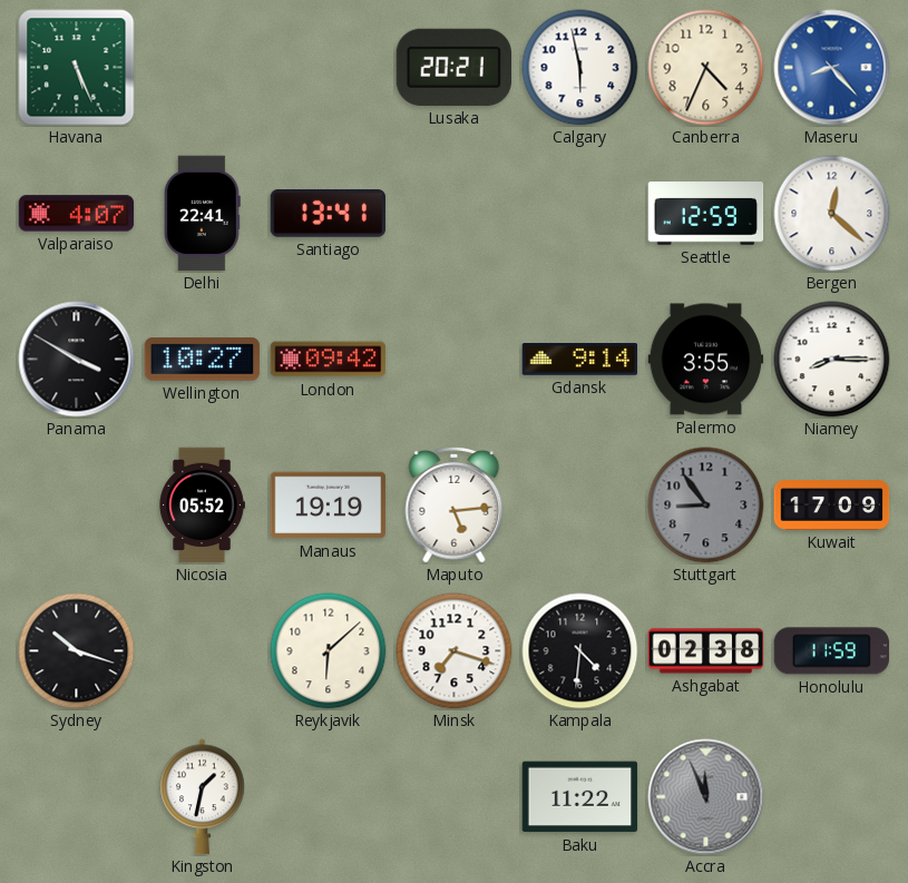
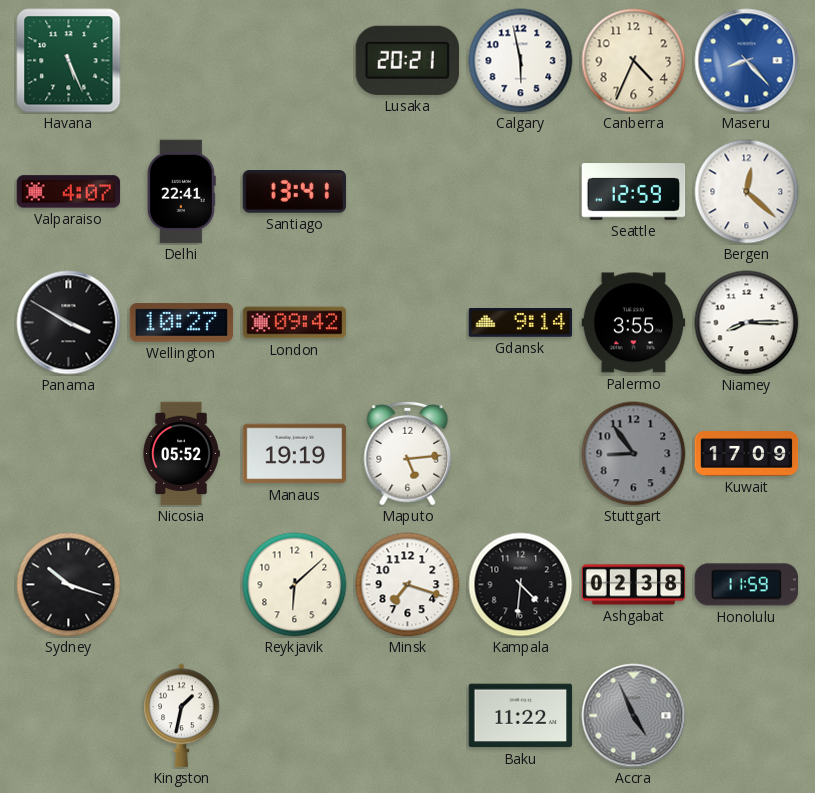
Accra: 11:56 -> 4:56 (634, 716)
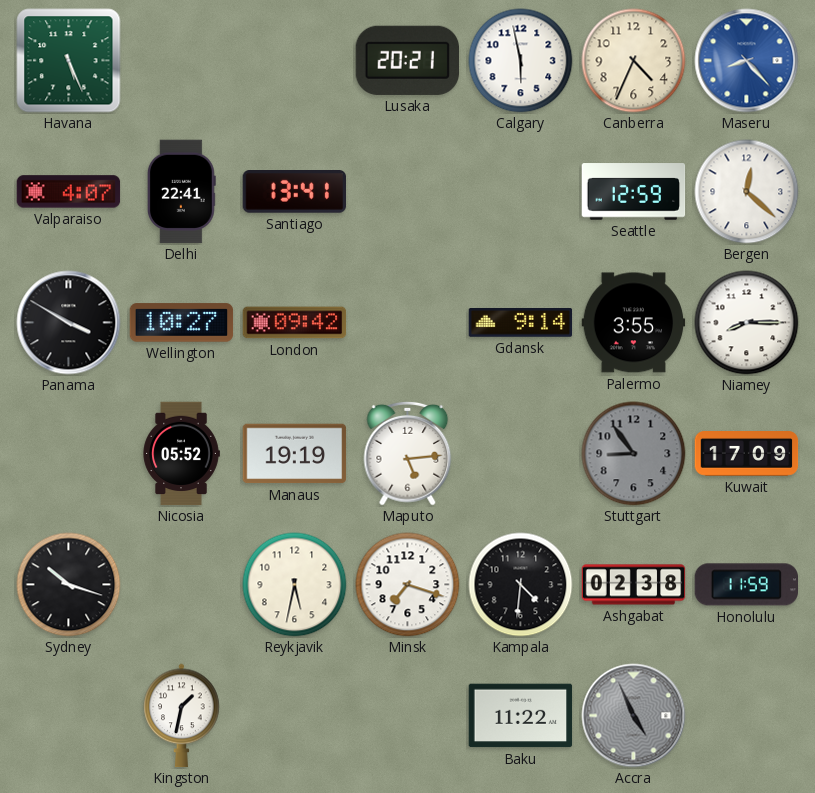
Reykjavik: 6:08 -> 5:32 (295, 585)
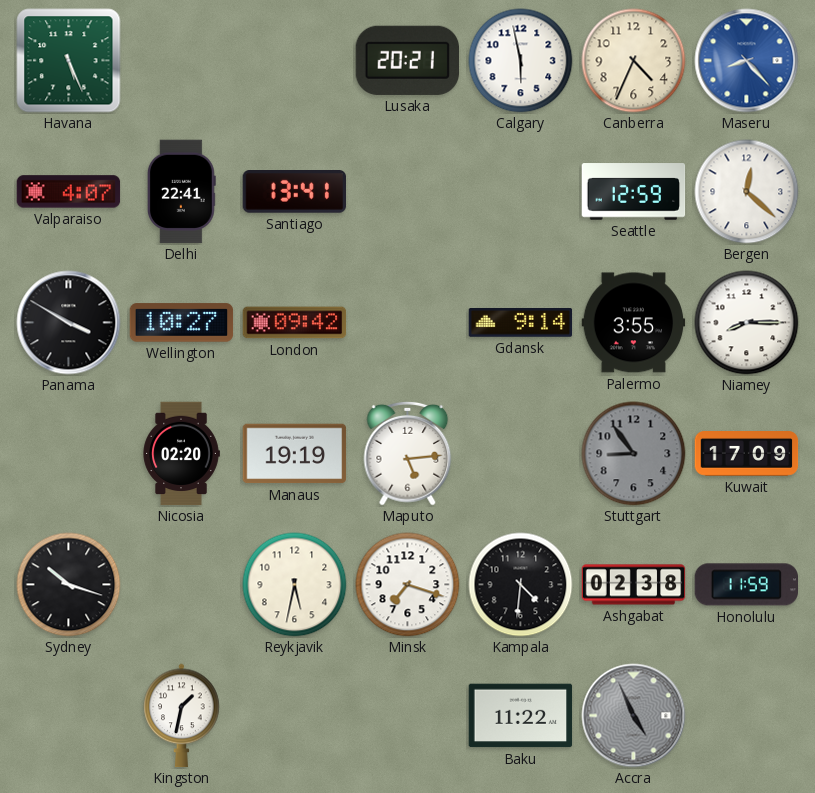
Nicosia: 05:52 -> 02:20 (181, 454)
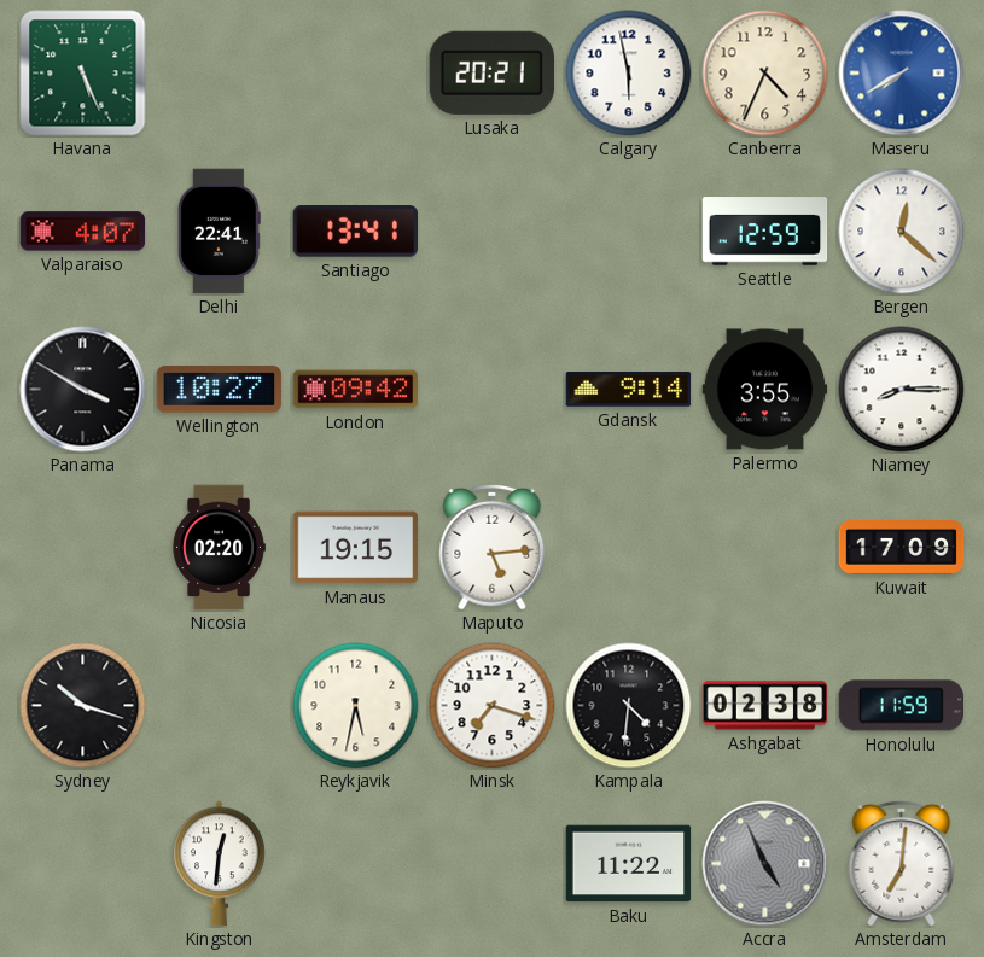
Maseru: 8:23 -> 7:40 (902, 74)
Manaus: 19:19 -> 19:15 (356, 548)
Stuttgart: 8:54 -> none (634, 454)
Kingston: 1:32 -> 12:31 (220, 864)
Amsterdam: none -> 7:01 (902, 863)
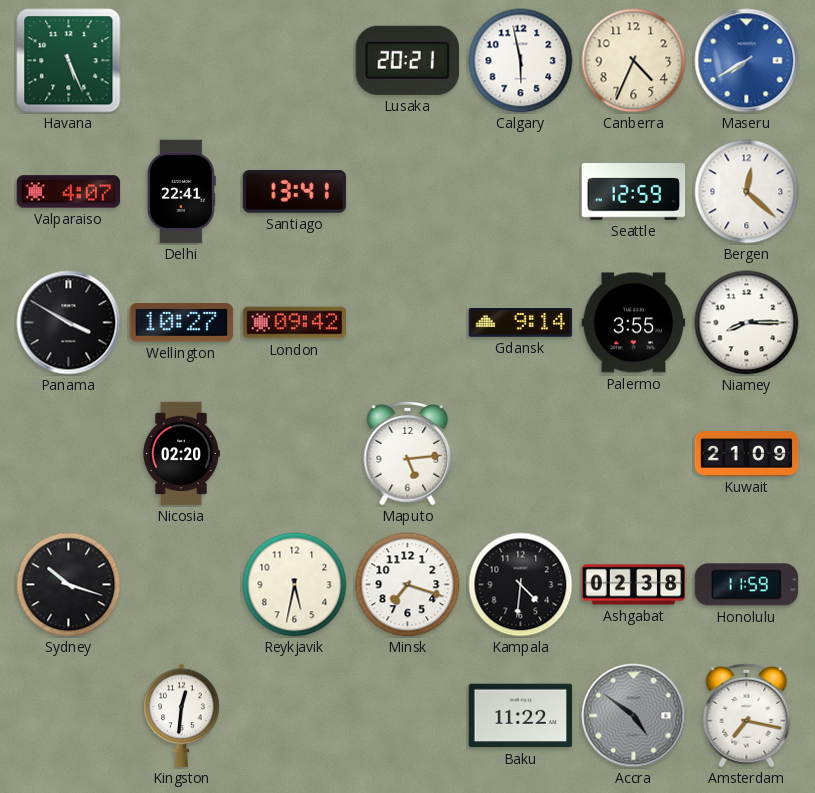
Manaus: 19:15 -> none (356, 548)
Kuwait: 17:09 -> 21:09 (747, 454)
Accra: 4:56 -> 4:51 (634, 716)
Amsterdam: 7:01 -> 7:17 (747, 715)
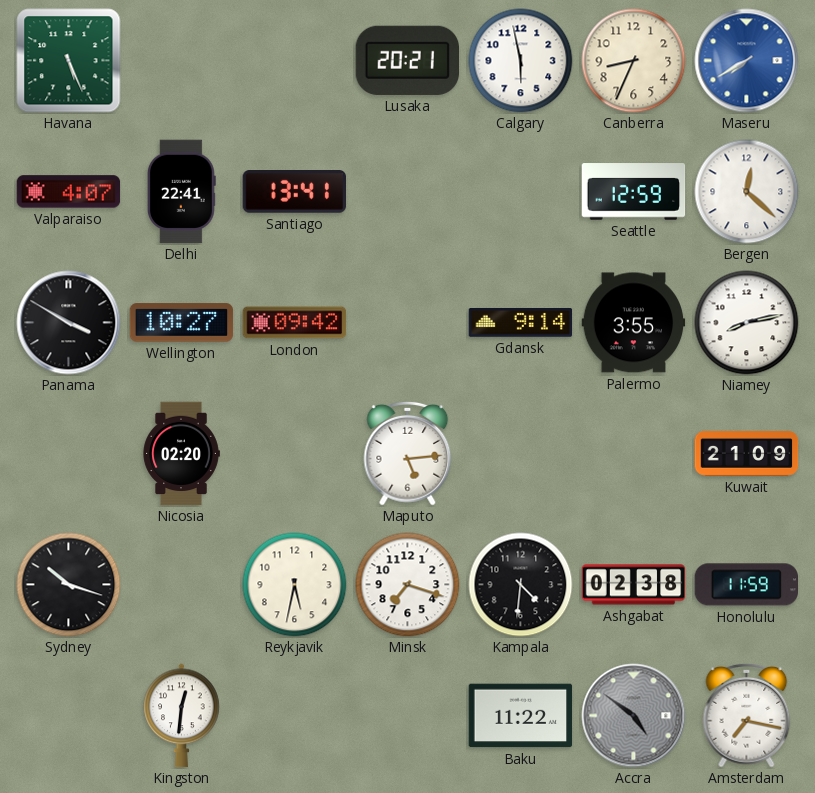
Canberra: 4:34 -> 8:34 (634, 61)
Niamey: 8:15 -> 8:13 (747, 323)
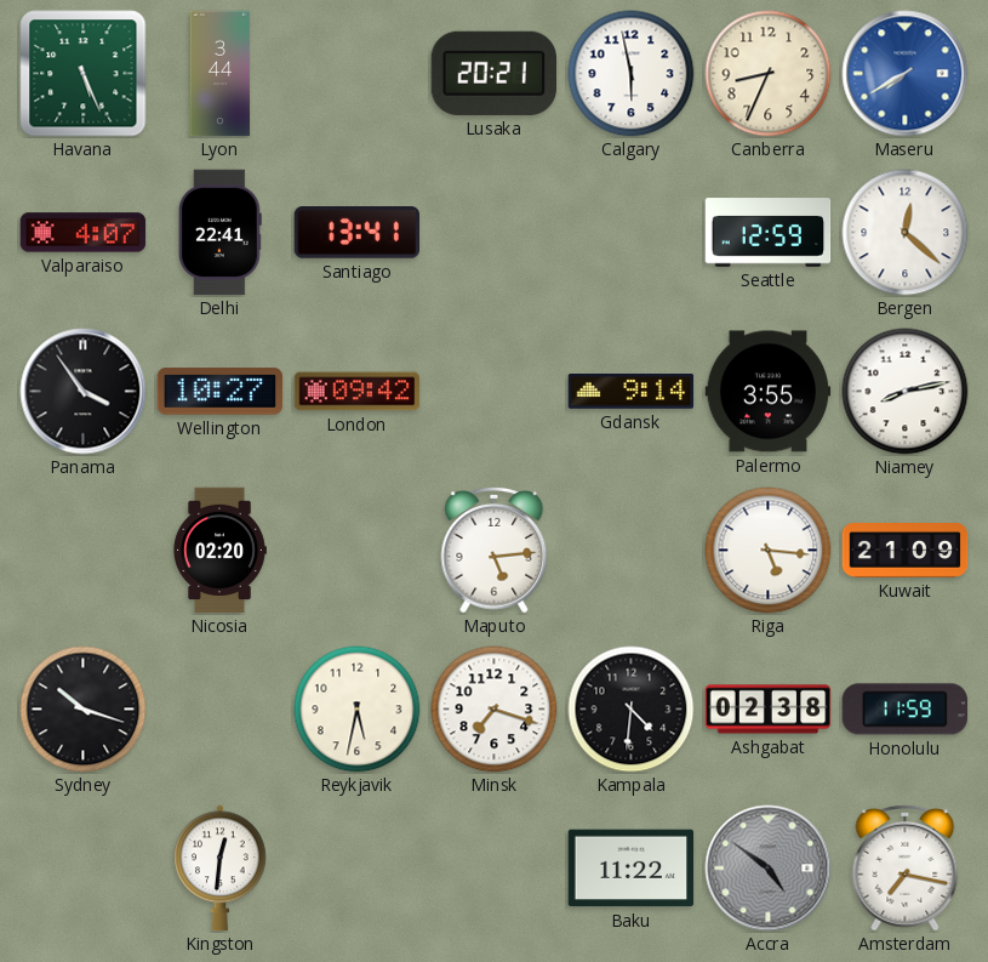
Lyon: none -> 3:44 (221, 74)
Panama: 3:50 -> 3:54 (84, 392)
Riga: none -> 5:16 (769, 551)
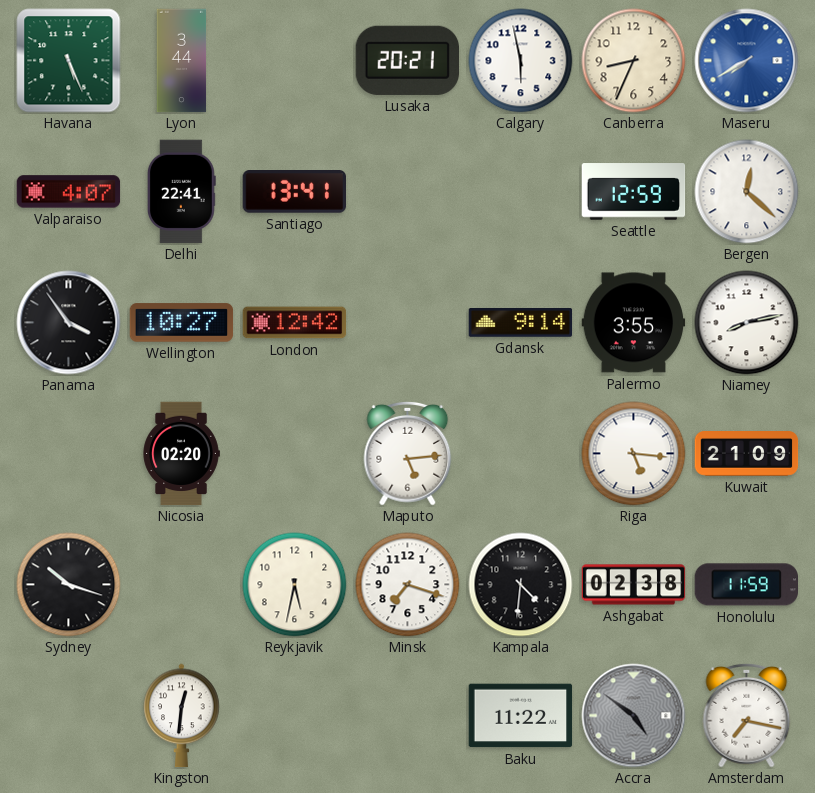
London: 09:42 -> 12:42 (295, 323)
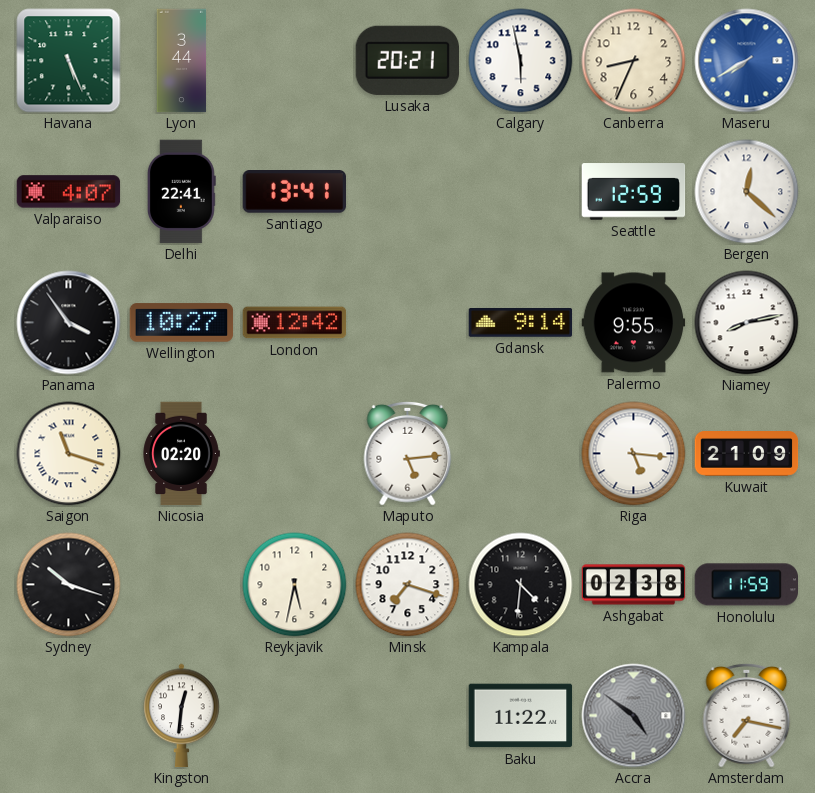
Palermo: 3:55 -> 9:55 (634, 323)
Saigon: none -> 11:18 (69, 454)
